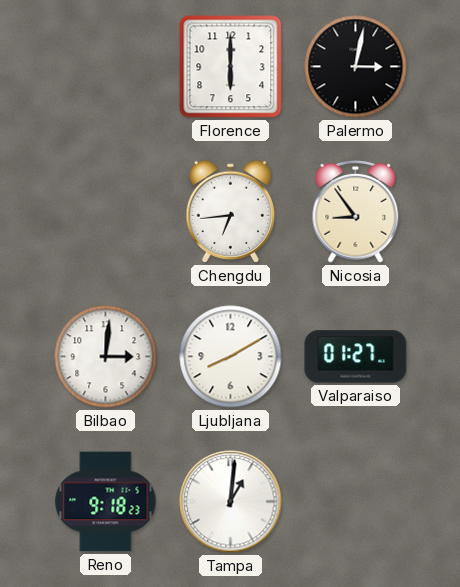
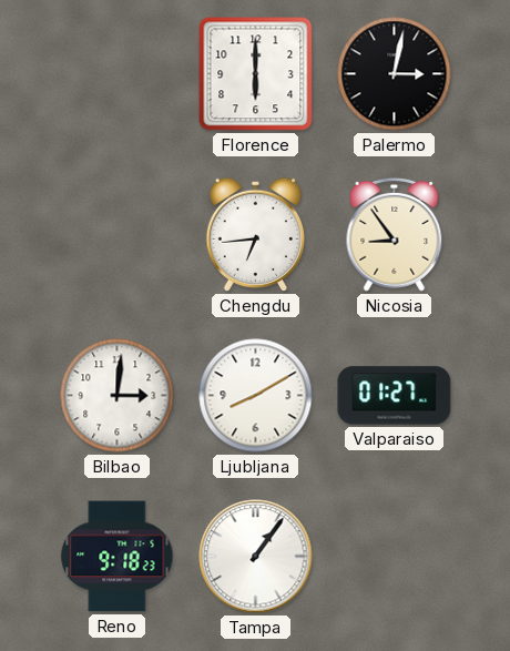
Tampa: 1:01 -> 1:06 (256, 557)
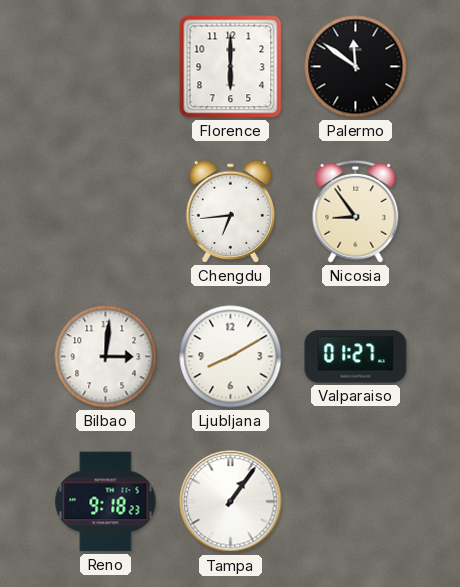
Palermo: 3:02 -> 11:51 (356, 67)
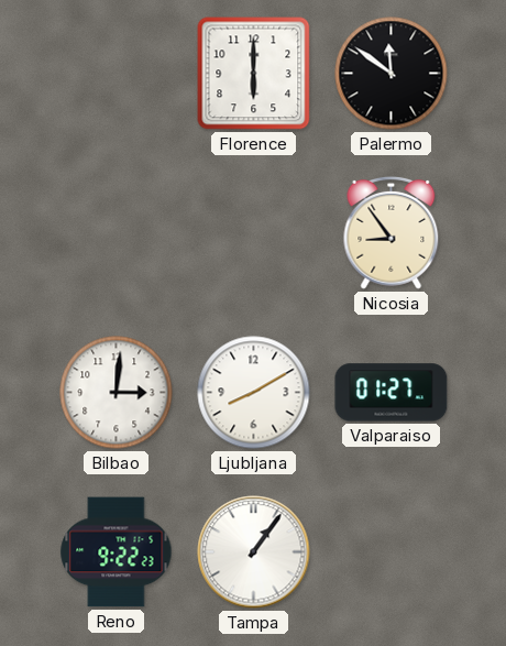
Chengdu: 6:44 -> none (230, 211)
Reno: 9:18 -> 9:22 (117, 552)
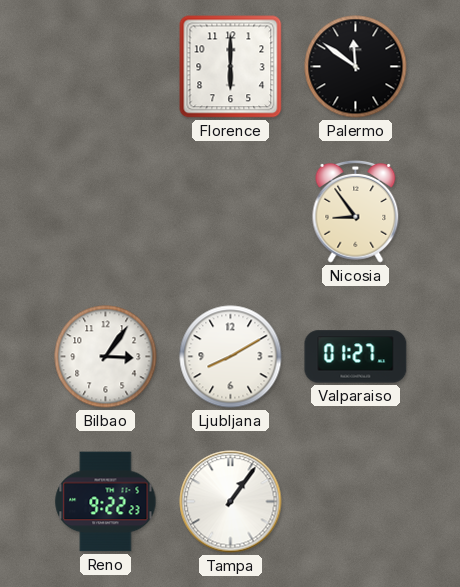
Bilbao: 3:01 -> 3:06 (106, 357)
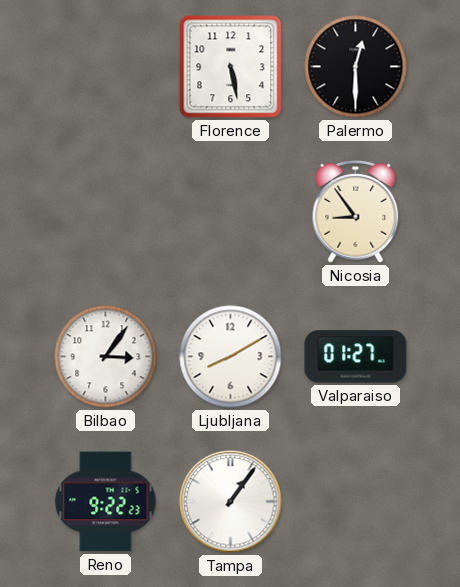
Florence: 6:00 -> 5:28 (231, 67)
Palermo: 11:51 -> 12:30 (356, 67)
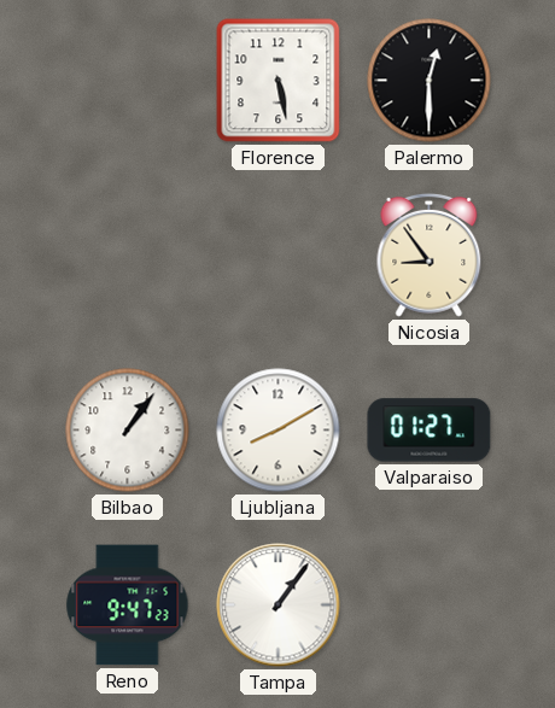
Bilbao: 3:06 -> 1:06 (128, 431)
Reno: 9:22 -> 9:47 (128, 605)
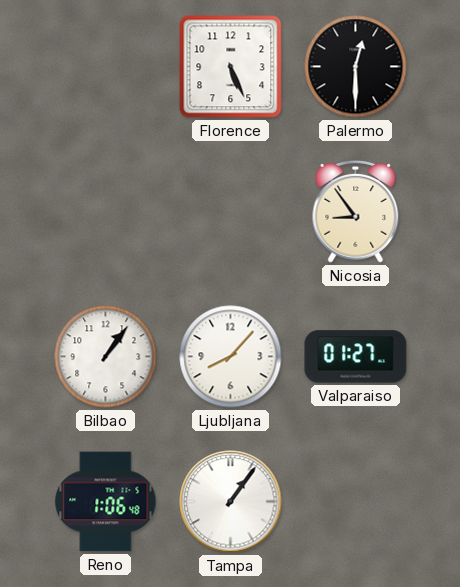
Florence: 5:28 -> 5:26 (231, 67)
Ljubljana: 8:10 -> 8:07 (231, 357)
Reno: 9:47 -> 1:06 (106, 502)
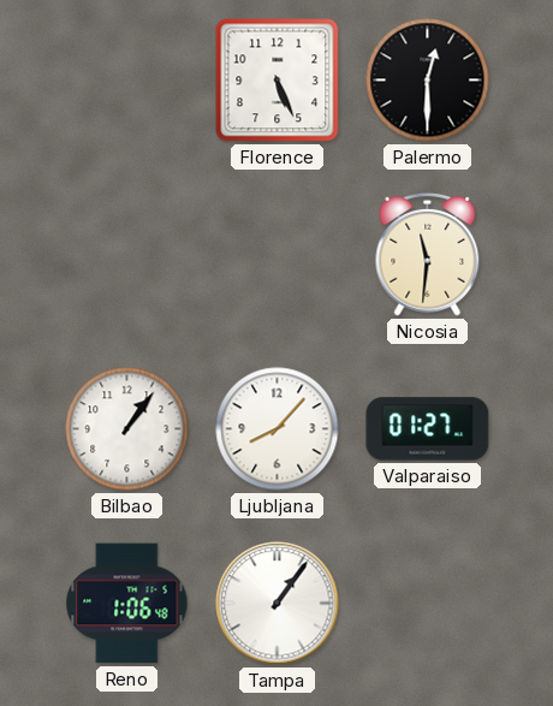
Nicosia: 8:54 -> 11:31 (428, 254)
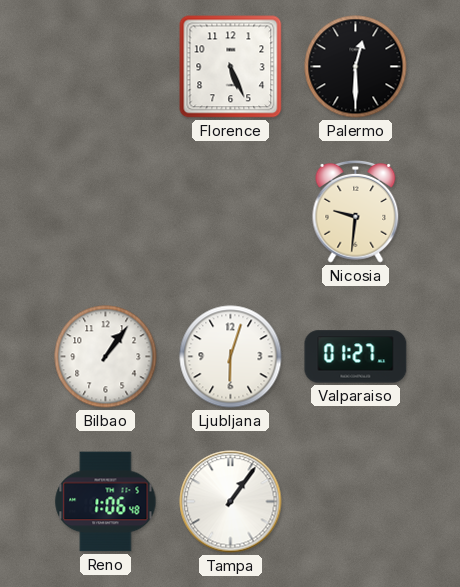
Nicosia: 11:31 -> 9:31 (356, 211)
Ljubljana: 8:07 -> 6:03 (231, 357)
